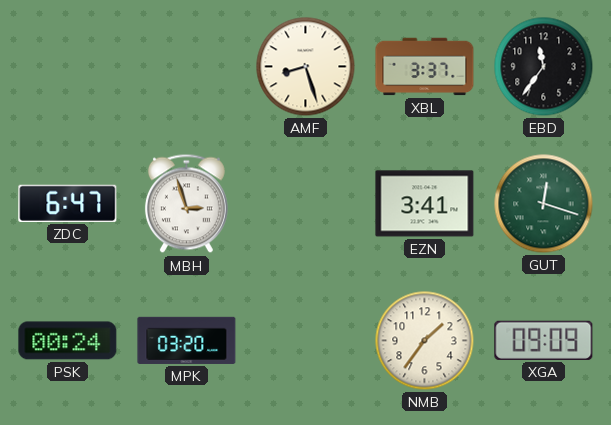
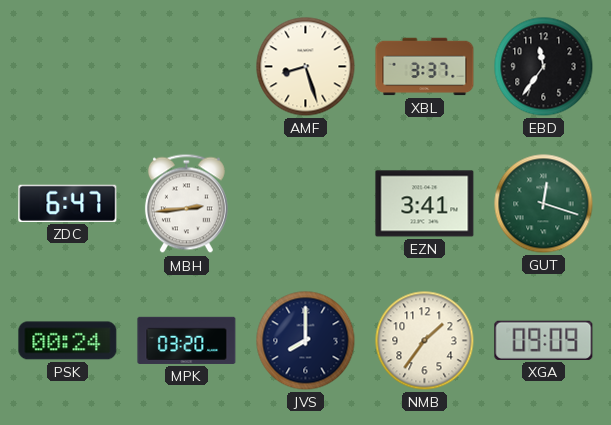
MBH: 2:57 -> 2:44 (186, 204)
JVS: none -> 8:00 (306, 341)
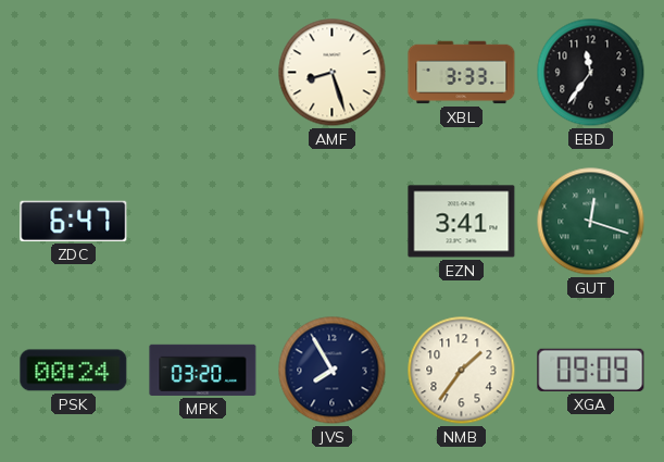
XBL: 3:37 -> 3:33 (462, 73)
MBH: 2:44 -> none (186, 204)
JVS: 8:00 -> 7:55 (333, 371)
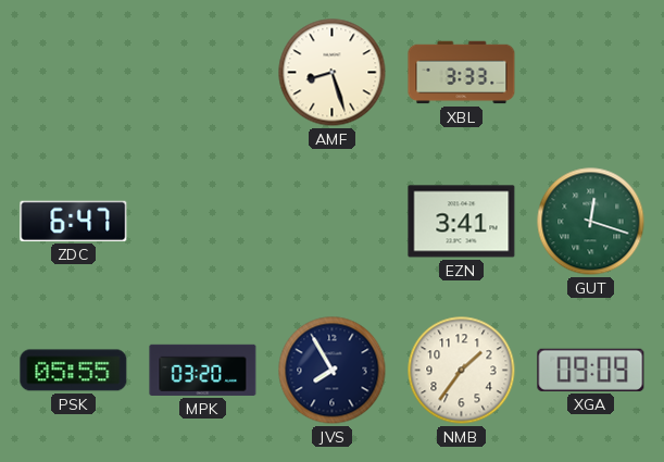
EBD: 11:36 -> none (591, 73)
PSK: 00:24 -> 05:55 (74, 371)
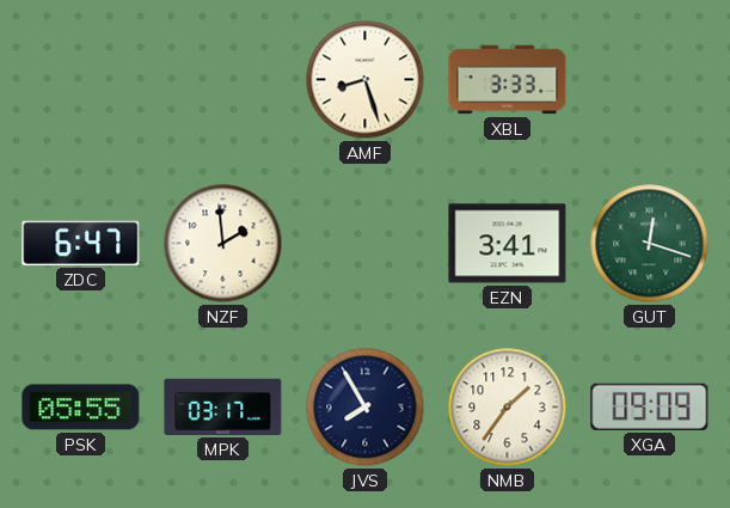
NZF: none -> 1:59 (223, 244)
MPK: 03:20 -> 03:17 (223, 406)
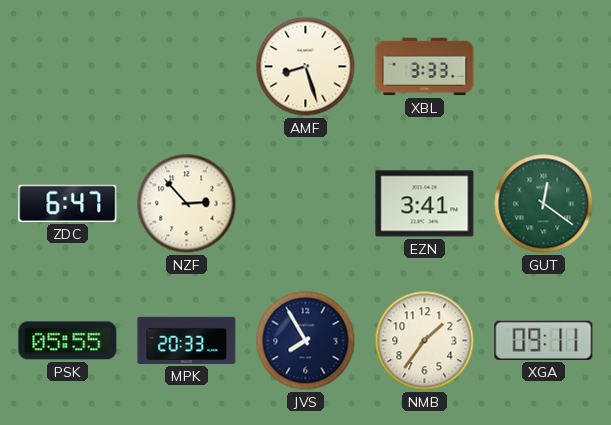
NZF: 1:59 -> 2:53 (187, 204)
GUT: 12:18 -> 12:21 (544, 204)
MPK: 03:17 -> 20:33 (187, 340)
XGA: 09:09 -> 09:11 (544, 340)
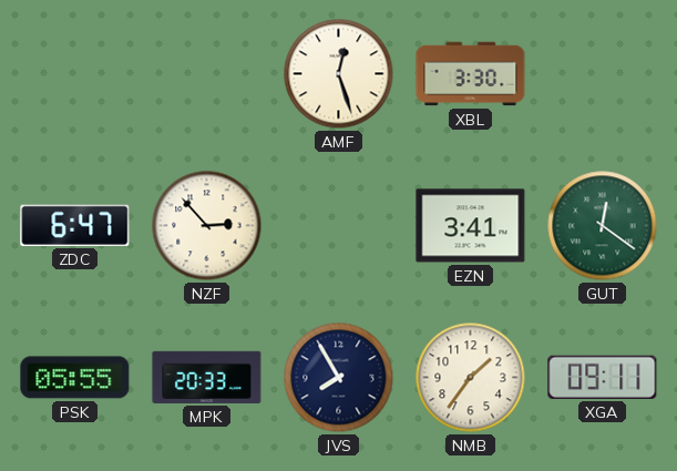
AMF: 8:27 -> 12:27 (339, 74)
XBL: 3:33 -> 3:30 (471, 74)
